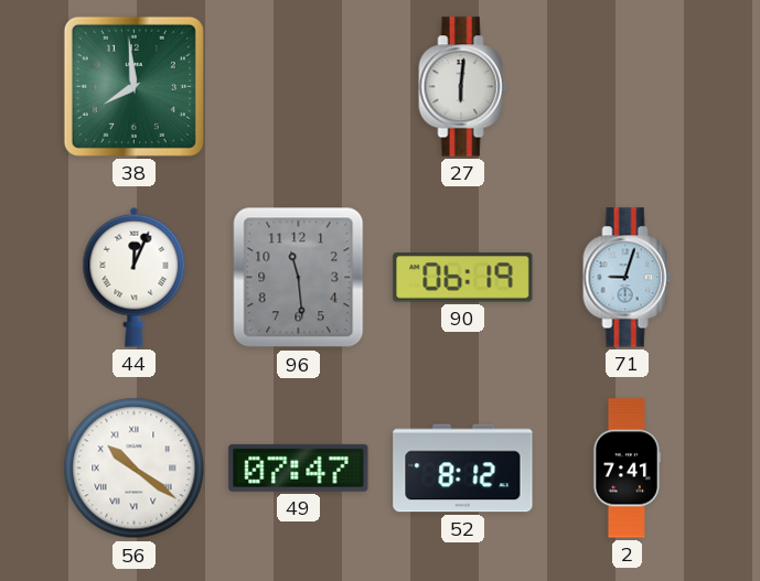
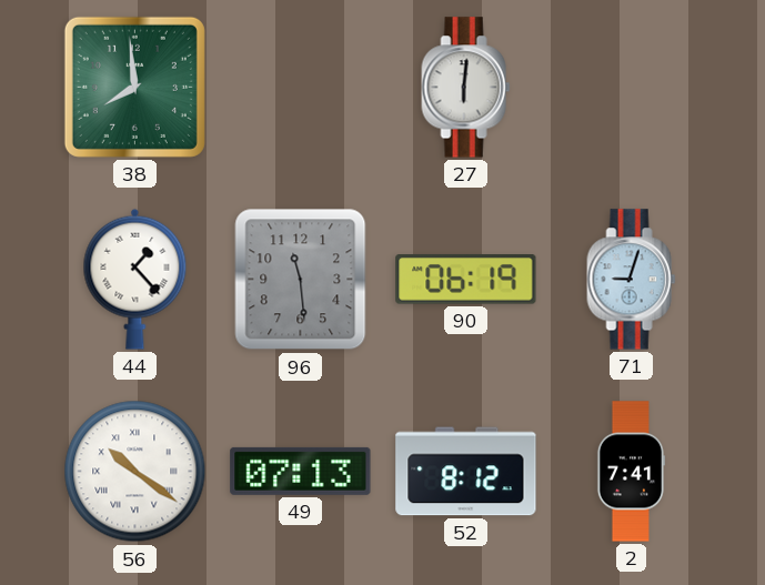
44: 12:04 -> 1:23 (135, 279)
49: 07:47 -> 07:13 (301, 471)
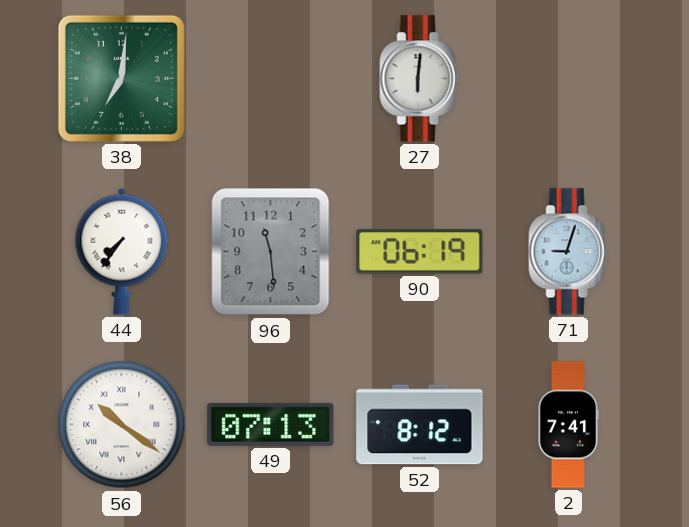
38: 7:59 -> 7:01 (121, 78)
44: 1:23 -> 7:36 (122, 251)
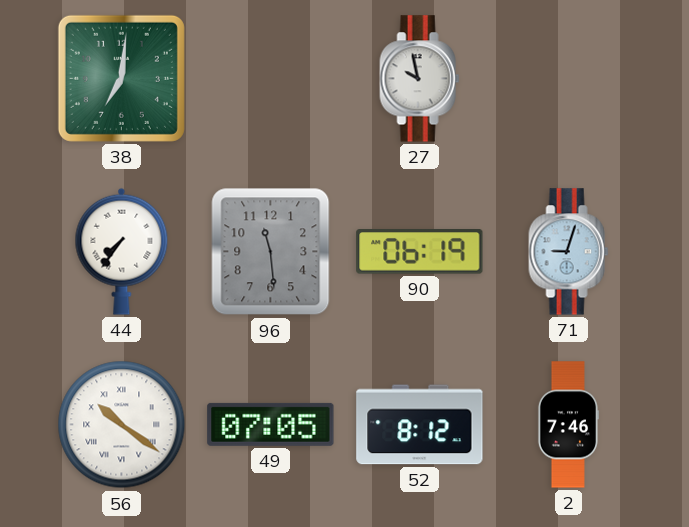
27: 6:01 -> 9:58 (420, 79)
49: 07:13 -> 07:05 (271, 424)
2: 7:41 -> 7:46 (568, 425)
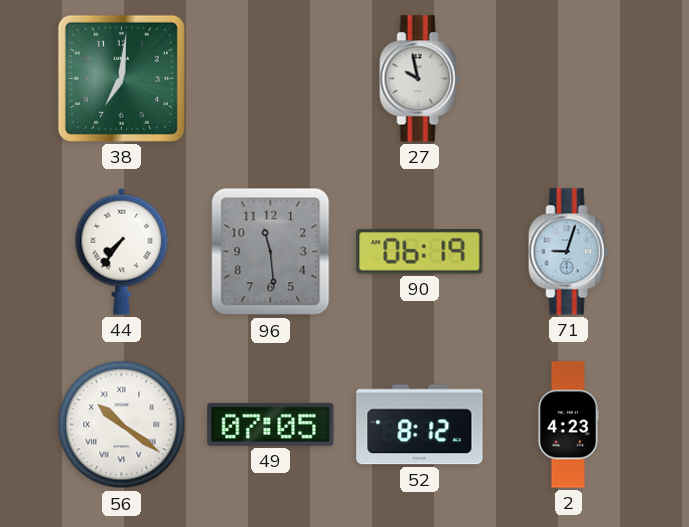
2: 7:46 -> 4:23 (568, 425)
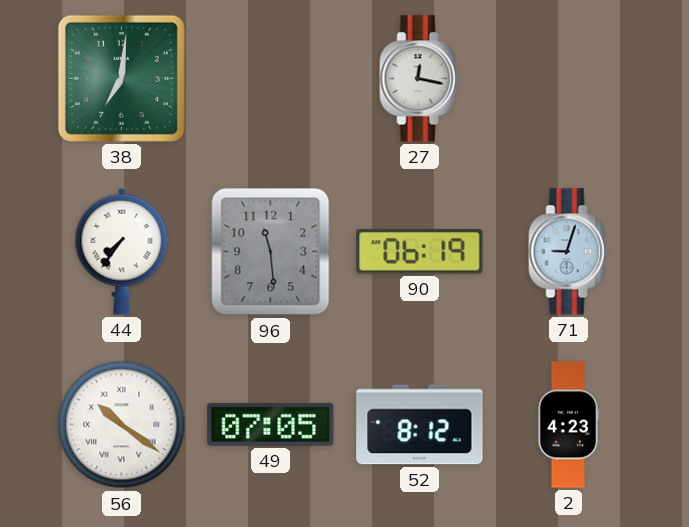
27: 9:58 -> 12:17 (420, 79)
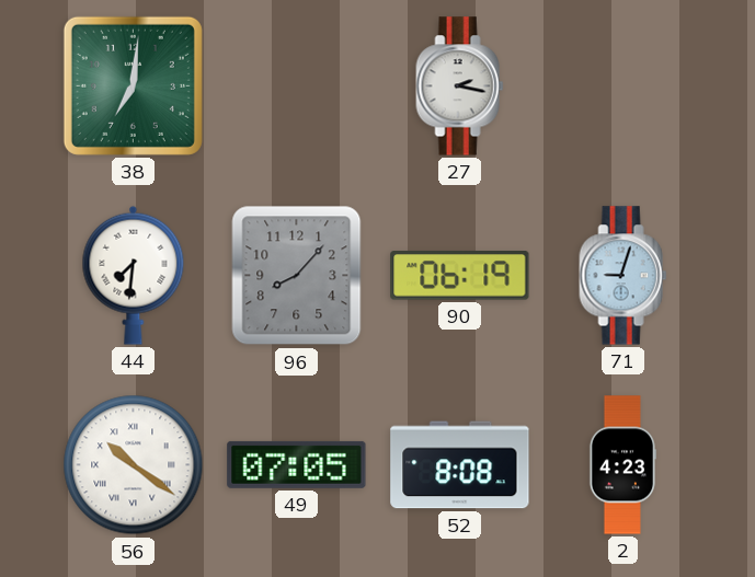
27: 12:17 -> 2:17 (460, 86)
44: 7:36 -> 7:31 (134, 275)
96: 11:29 -> 8:07 (297, 276)
52: 8:12 -> 8:08 (460, 465)
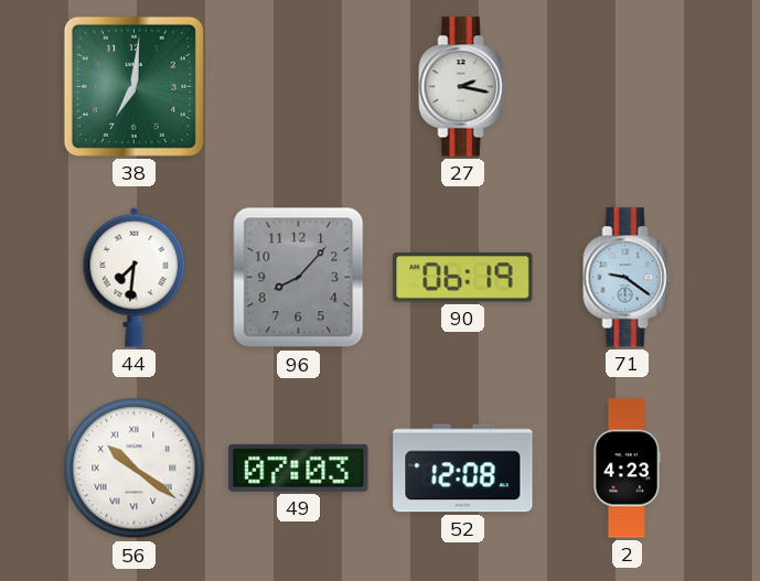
71: 9:03 -> 9:21 (628, 278)
49: 07:05 -> 07:03 (299, 467)
52: 8:08 -> 12:08 (463, 469)
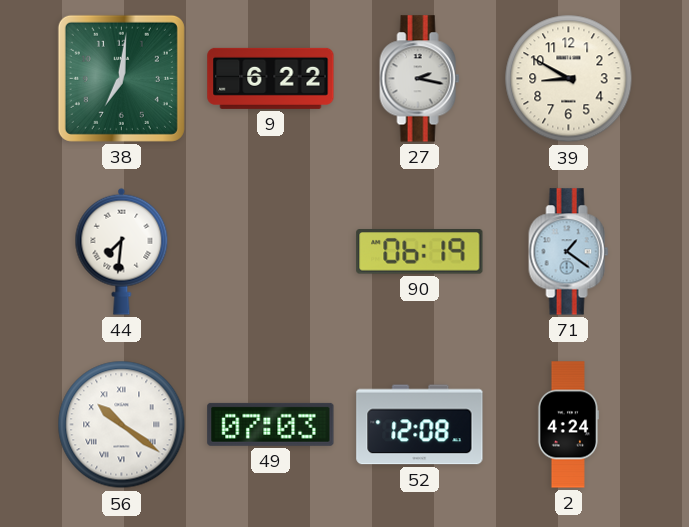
9: none -> 6:22 (271, 78)
39: none -> 8:50 (569, 79)
96: 8:07 -> none (299, 278)
71: 9:21 -> 1:21 (569, 252)
2: 4:23 -> 4:24 (568, 425)
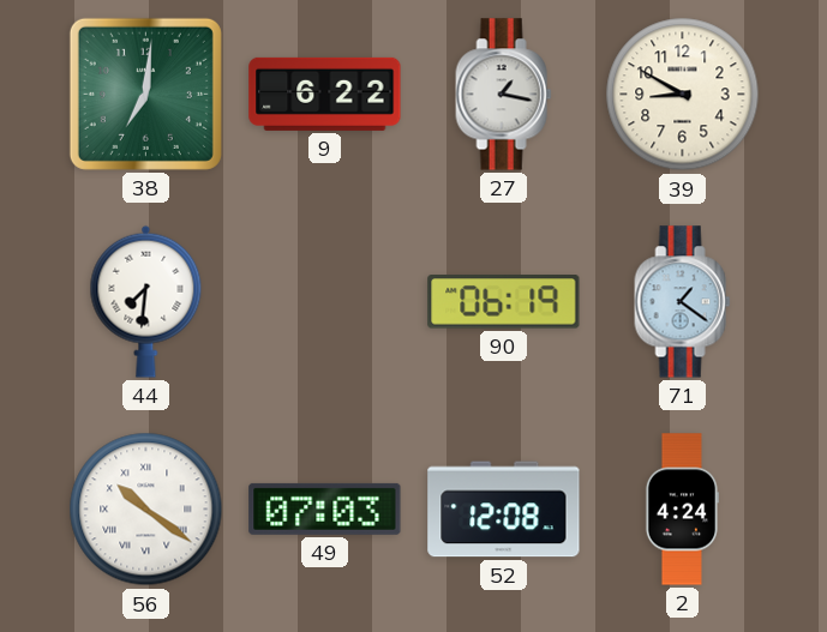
27: 2:17 -> 1:17 (504, 95)
